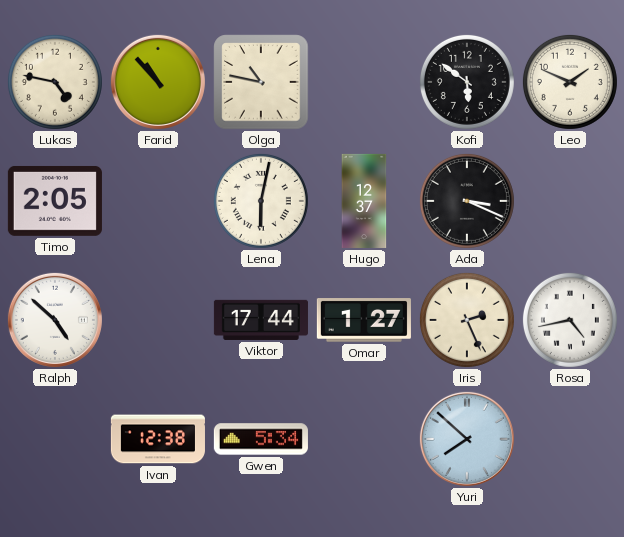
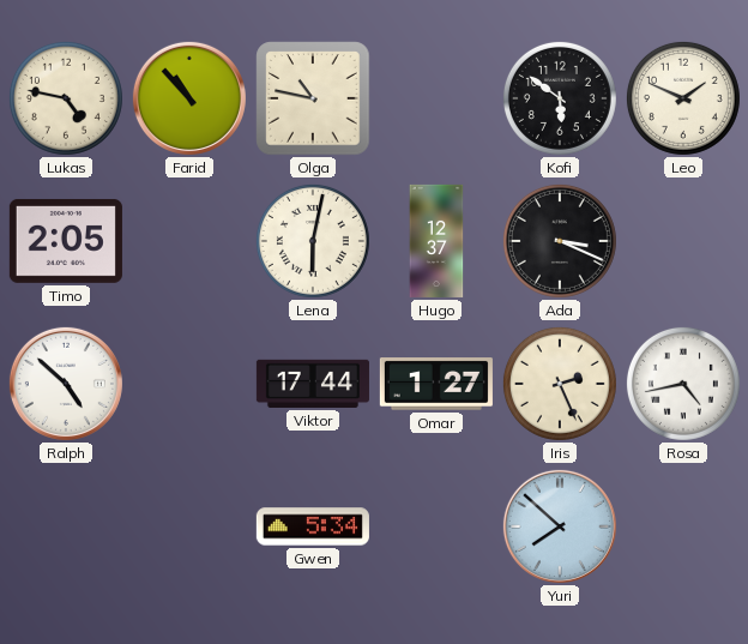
Ivan: 12:38 -> none (158, 439)
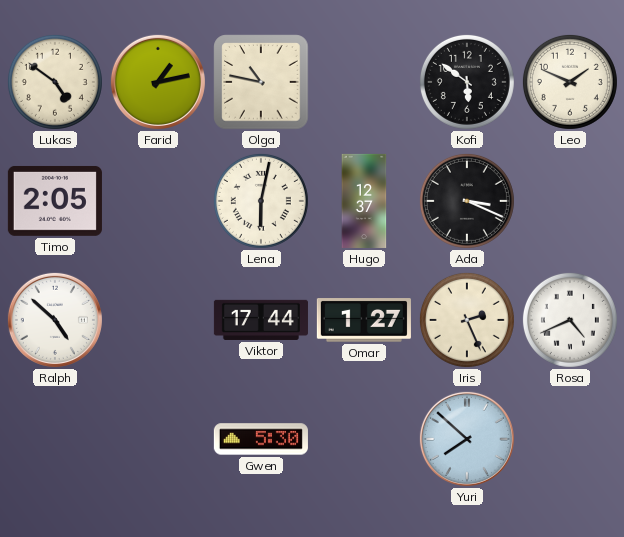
Lukas: 4:47 -> 4:51 (55, 82)
Farid: 10:53 -> 1:13 (158, 82)
Rosa: 4:43 -> 4:41 (570, 320)
Gwen: 5:34 -> 5:30 (261, 439)
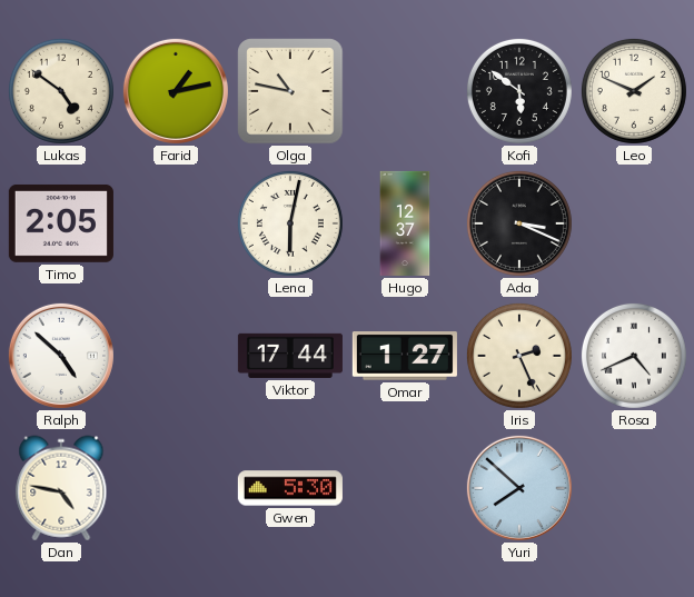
Dan: none -> 4:47 (61, 488)
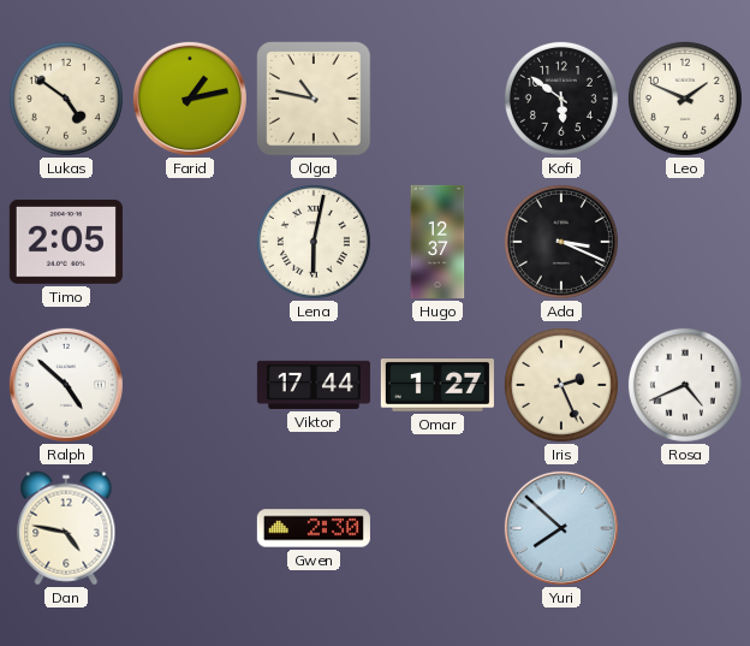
Gwen: 5:30 -> 2:30 (314, 528)
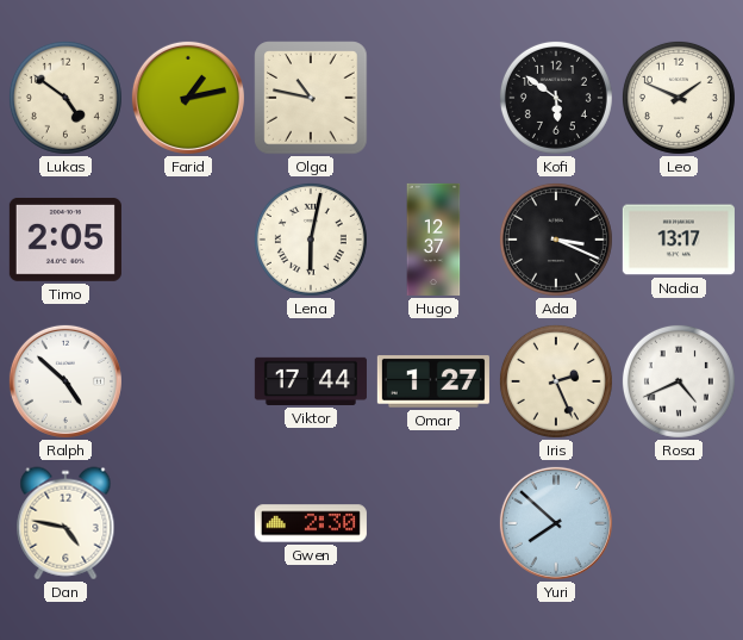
Nadia: none -> 13:17 (679, 240)
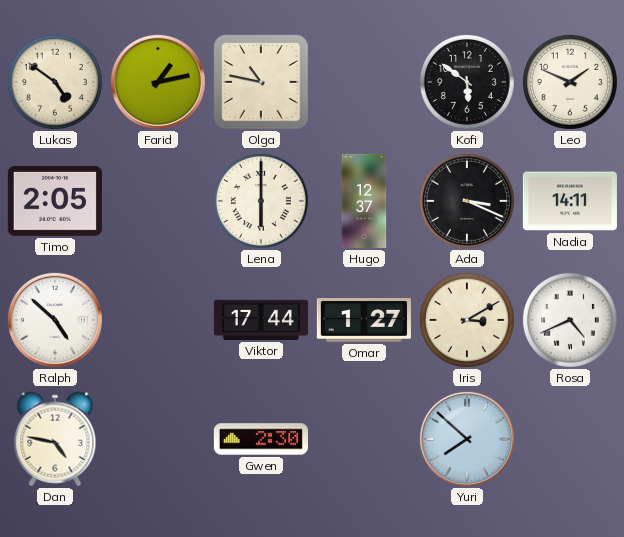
Lena: 6:02 -> 6:00 (261, 201)
Nadia: 13:17 -> 14:11 (570, 201)
Iris: 2:26 -> 3:10 (467, 320)
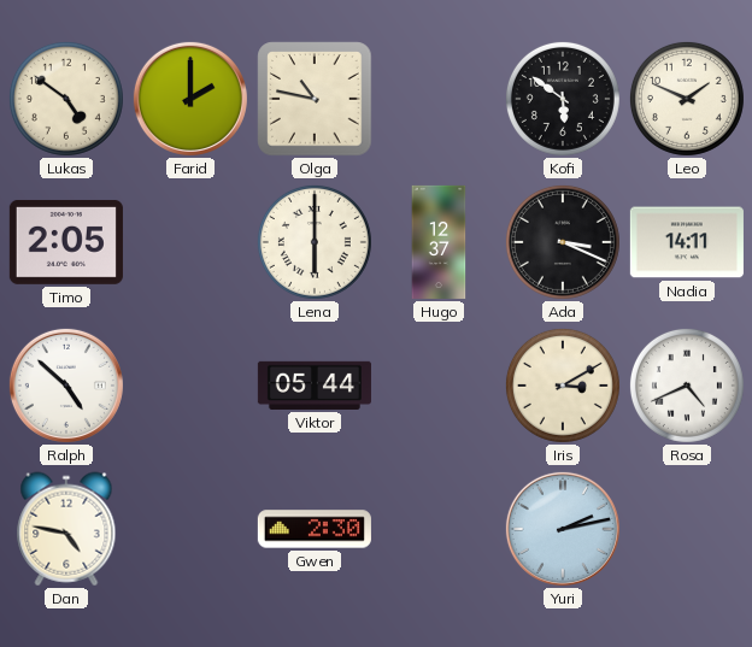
Farid: 1:13 -> 2:00 (190, 99)
Viktor: 17:44 -> 05:44 (315, 386)
Omar: 1:27 -> none (364, 320)
Yuri: 7:52 -> 2:13 (563, 529)
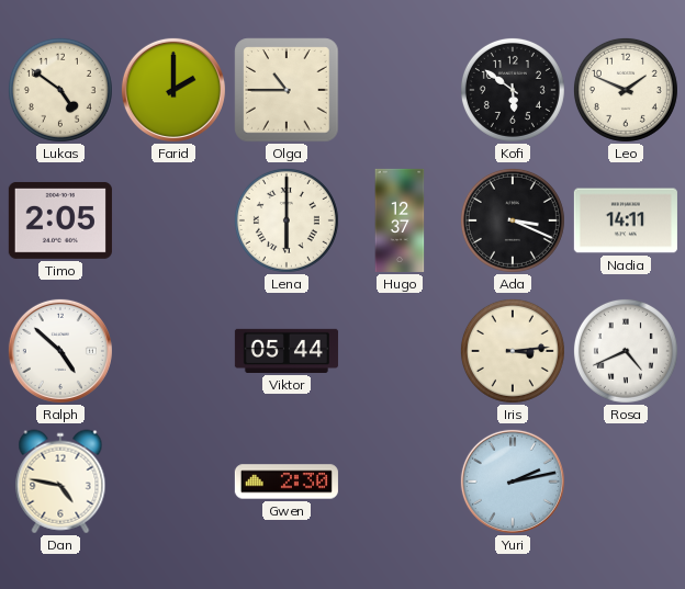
Olga: 10:47 -> 10:45 (287, 90)
Iris: 3:10 -> 3:14 (513, 351)
